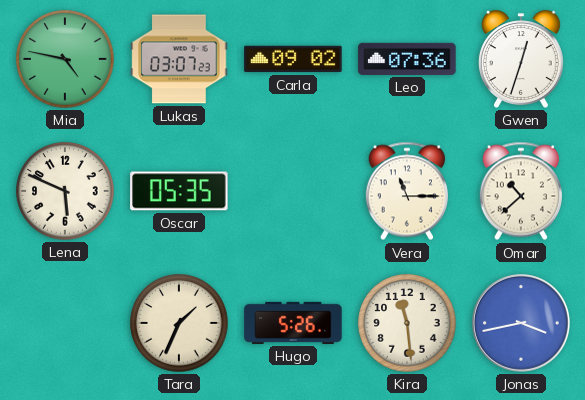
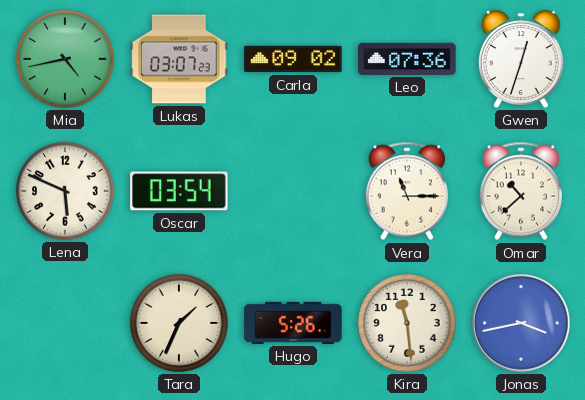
Mia: 4:47 -> 4:43 (65, 59)
Oscar: 05:35 -> 03:54 (179, 191)
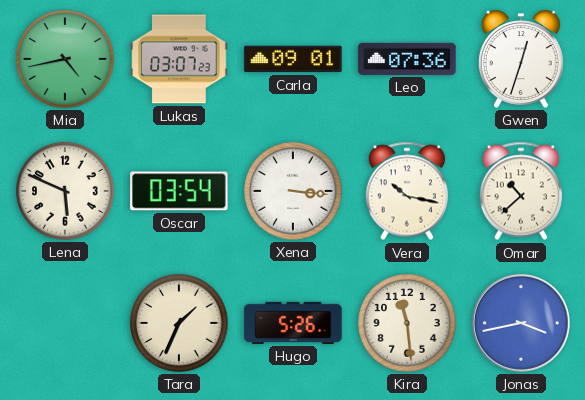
Carla: 09:02 -> 09:01 (293, 59)
Xena: none -> 3:16 (293, 191)
Vera: 11:15 -> 10:17 (407, 191)
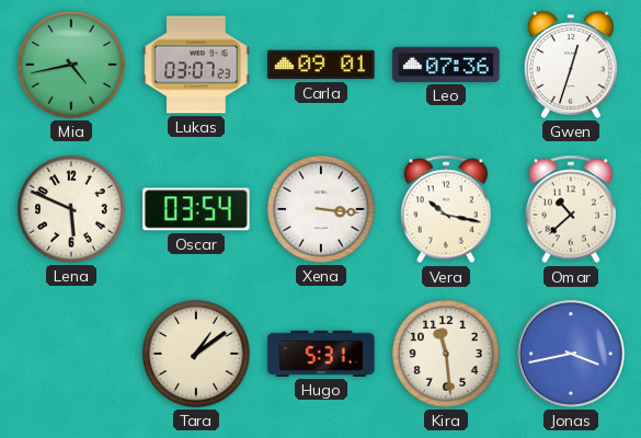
Tara: 1:34 -> 1:09 (196, 354)
Hugo: 5:26 -> 5:31 (321, 354)
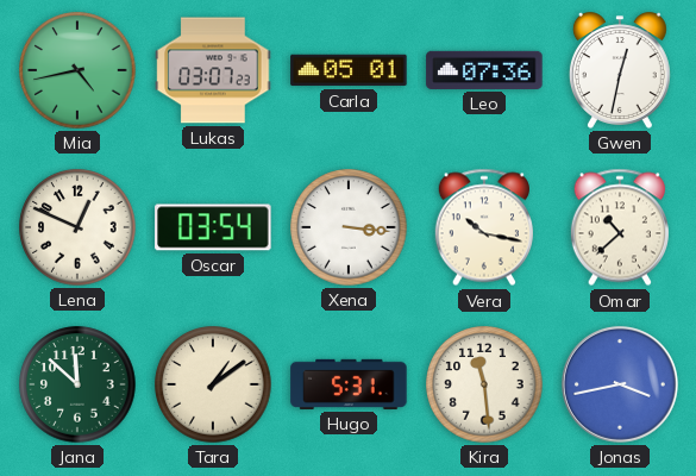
Carla: 09:01 -> 05:01 (349, 70)
Gwen: 12:33 -> 12:32 (620, 70)
Lena: 5:49 -> 12:49 (77, 227)
Jana: none -> 11:52 (77, 384)
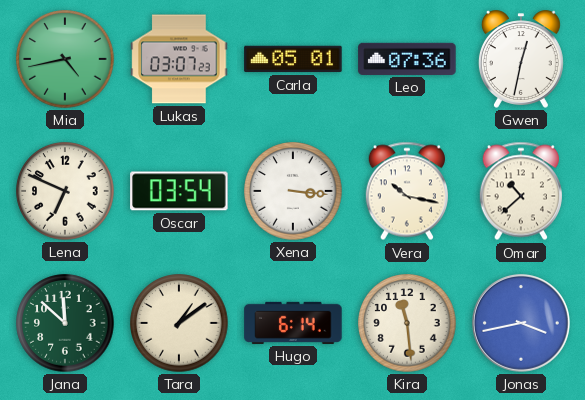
Lena: 12:49 -> 6:49 (65, 191)
Hugo: 5:31 -> 6:14 (293, 323)
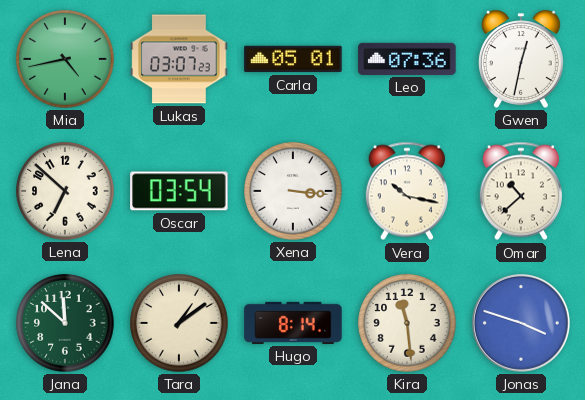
Lena: 6:49 -> 6:52 (65, 191)
Hugo: 6:14 -> 8:14 (293, 323)
Jonas: 3:43 -> 3:48 (521, 323)
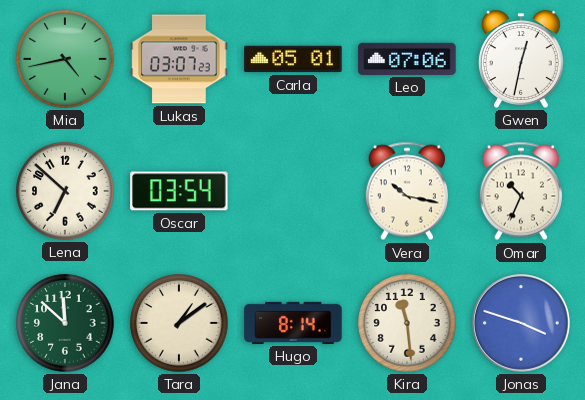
Leo: 07:36 -> 07:06 (407, 59)
Xena: 3:16 -> none (293, 191)
Omar: 10:38 -> 10:34 (521, 191)
